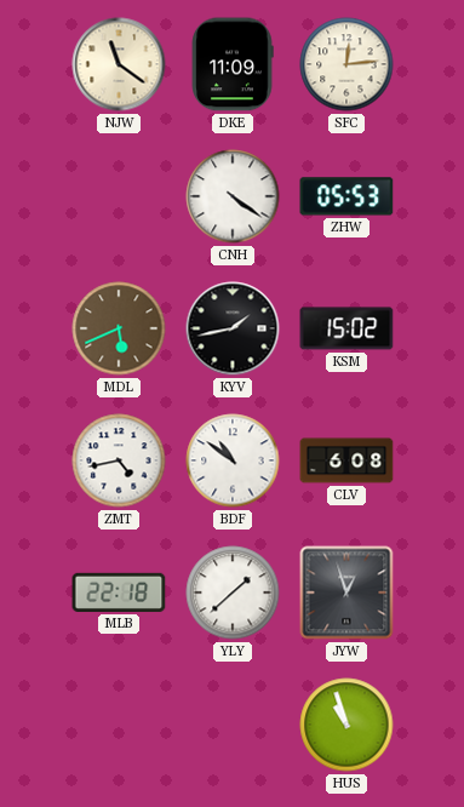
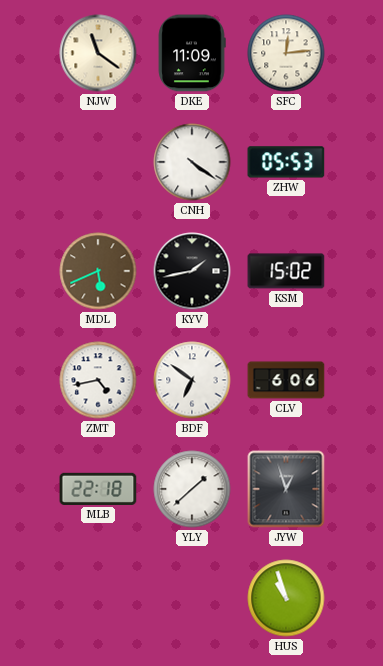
BDF: 10:51 -> 6:51 (192, 380)
CLV: 6:08 -> 6:06 (286, 380)
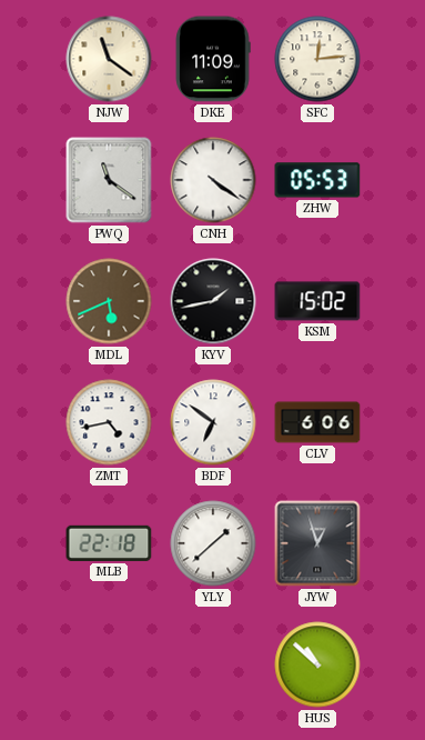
PWQ: none -> 11:21 (109, 180)
HUS: 10:57 -> 10:52 (317, 664)
